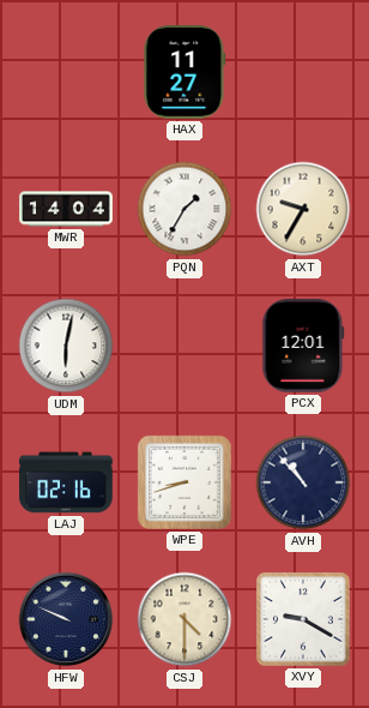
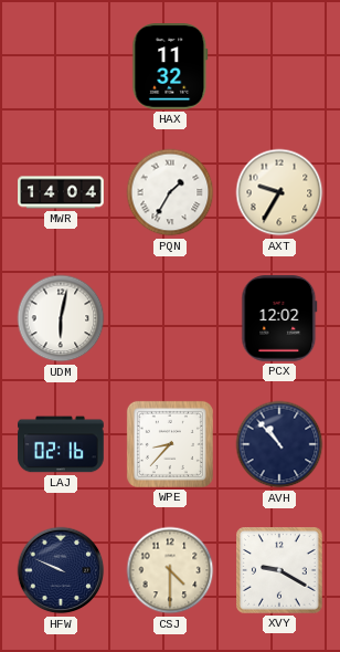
HAX: 11:27 -> 11:32 (170, 66)
PCX: 12:01 -> 12:02 (279, 318)
WPE: 8:42 -> 8:37 (170, 444)
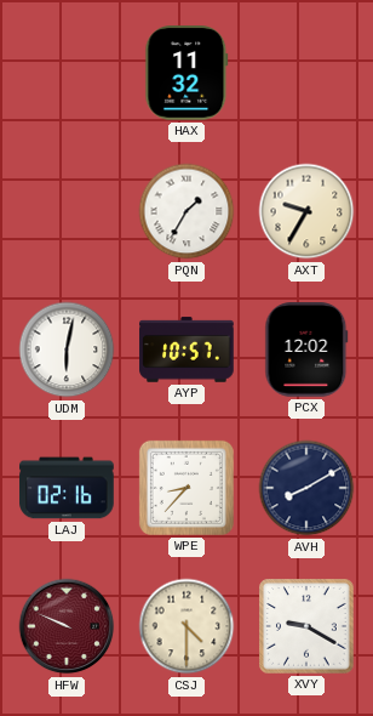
MWR: 14:04 -> none (61, 192)
AYP: none -> 10:57 (187, 350)
AVH: 10:53 -> 8:10 (306, 488)
HFW dial: navy -> burgundy (67, 626)
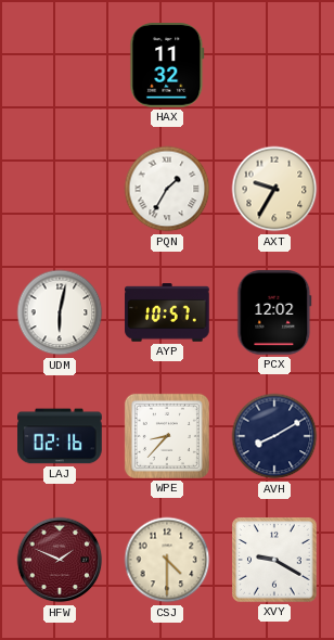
HFW: 9:49 -> 1:49 (60, 560)
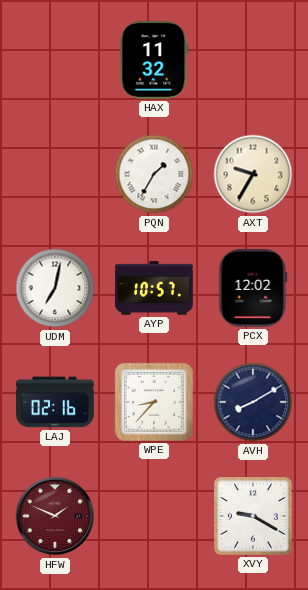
UDM: 6:02 -> 7:02 (55, 288)
CSJ: 4:30 -> none (167, 560)
